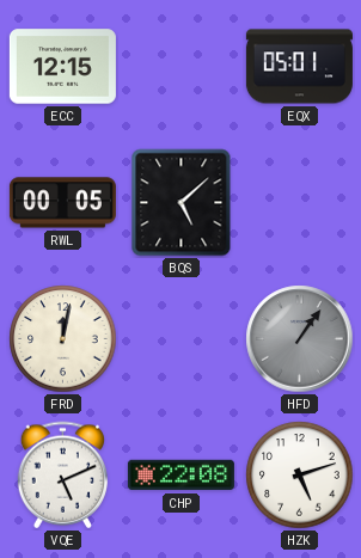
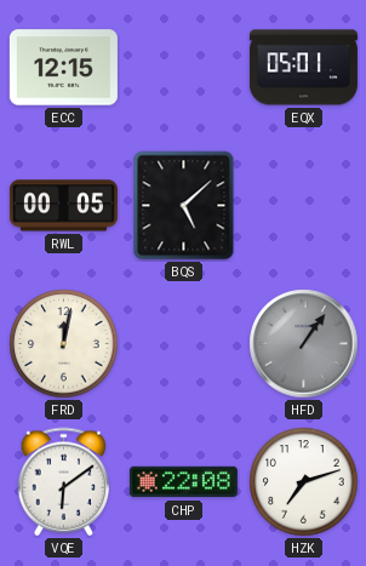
VQE: 5:11 -> 6:09 (63, 482)
HZK: 5:12 -> 7:12 (304, 482)
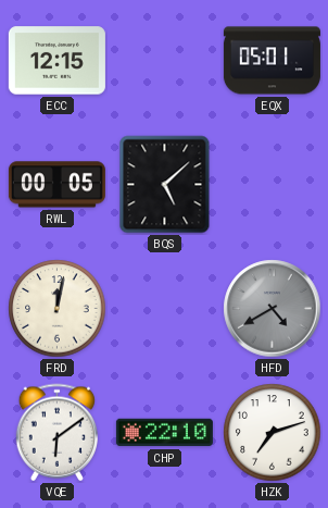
HFD: 1:06 -> 4:40 (273, 309)
CHP: 22:08 -> 22:10 (164, 433)
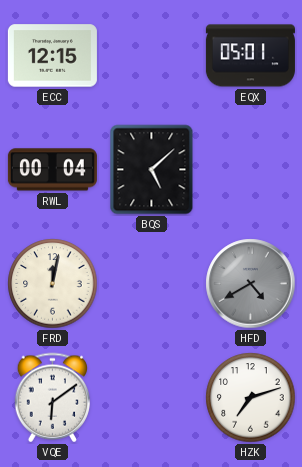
RWL: 00:05 -> 00:04 (52, 170)
CHP: 22:10 -> none (164, 433)
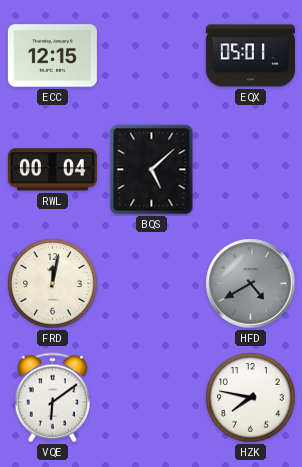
HZK: 7:12 -> 7:47 (251, 398)
